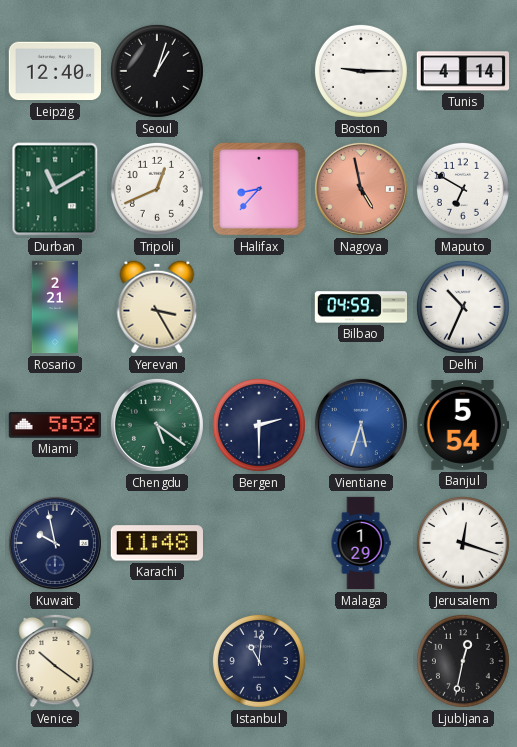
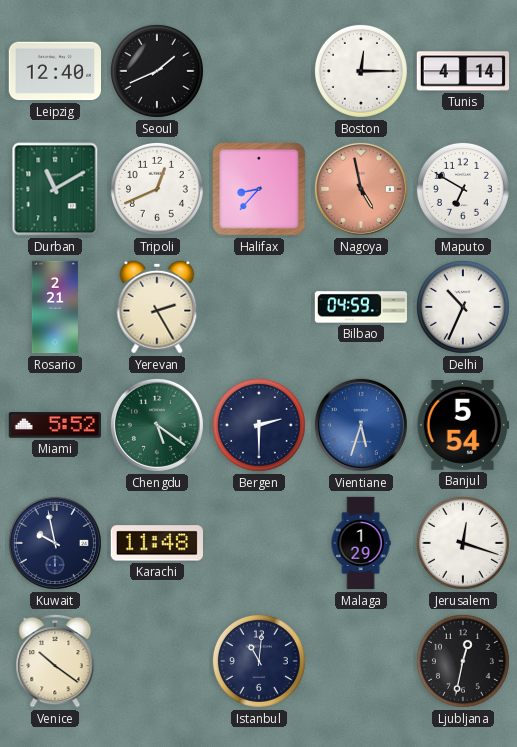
Seoul: 1:03 -> 1:41 (157, 71)
Boston: 9:15 -> 12:15 (361, 71)
Yerevan: 3:25 -> 2:25 (157, 307)
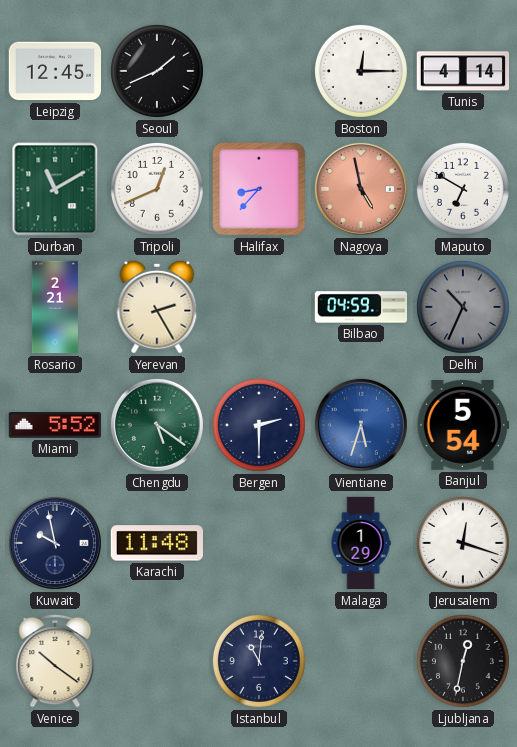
Leipzig: 12:40 -> 12:45 (54, 71)
Delhi dial: white -> grey (463, 307)
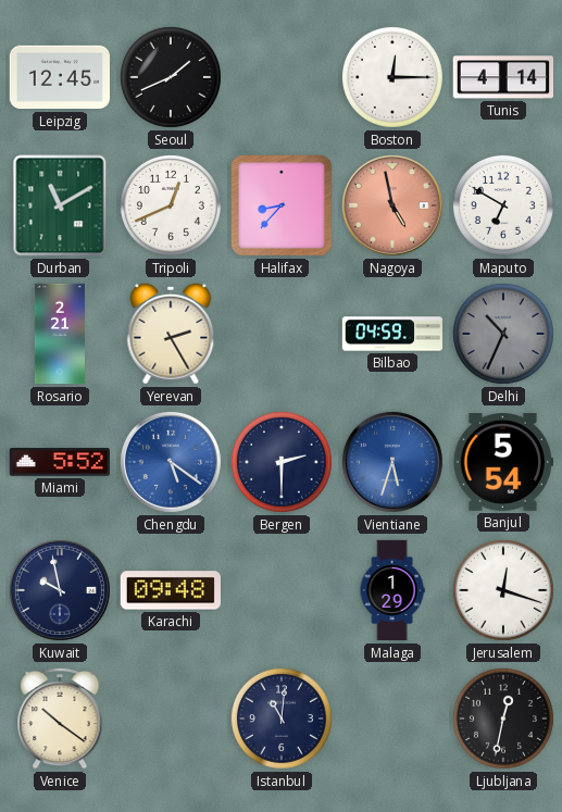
Chengdu dial: green -> blue (171, 462)
Karachi: 11:48 -> 09:48 (171, 590)
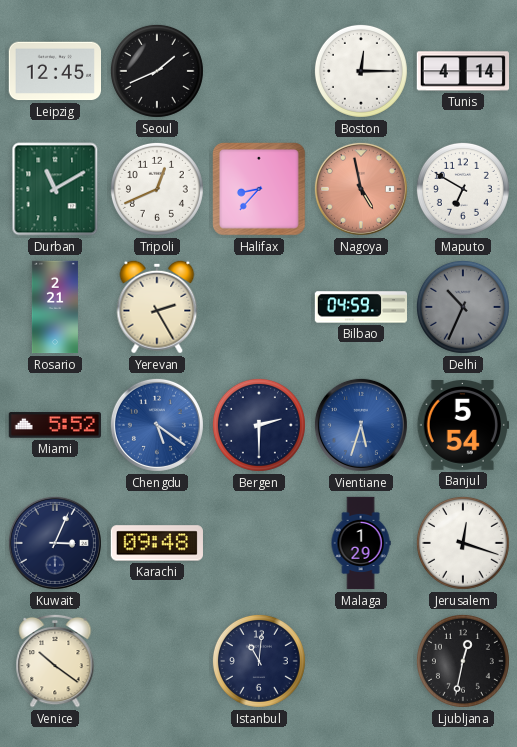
Kuwait: 9:58 -> 3:04 (55, 543)
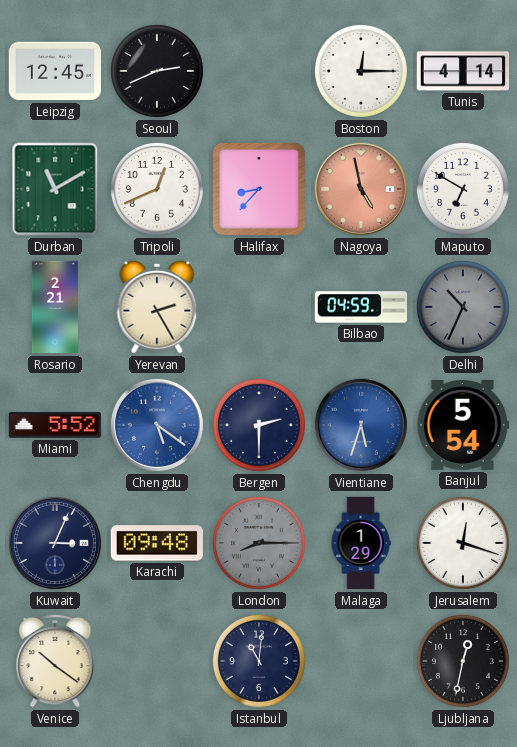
Seoul: 1:41 -> 2:41 (157, 71)
London: none -> 8:15 (259, 543)
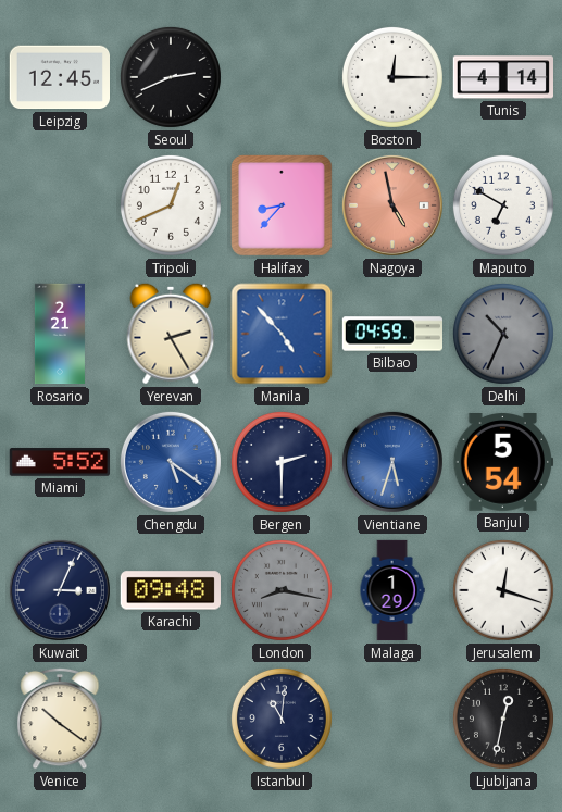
Durban: 11:10 -> none (55, 189)
Manila: none -> 4:53 (282, 334)
London: 8:15 -> 8:17 (282, 590)
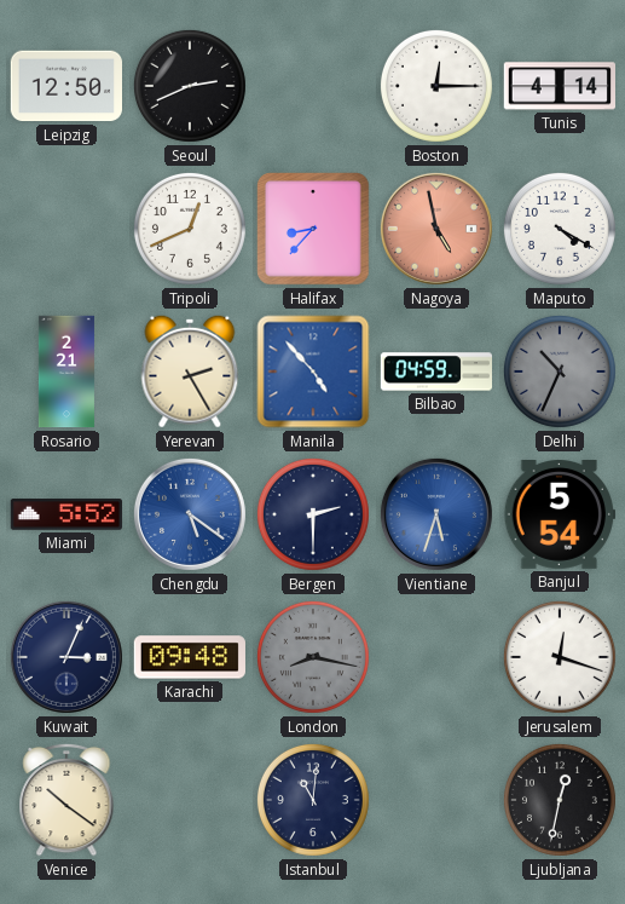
Leipzig: 12:45 -> 12:50 (65, 86)
Maputo: 6:50 -> 4:20 (560, 229)
Malaga: 1:29 -> none (392, 590)
